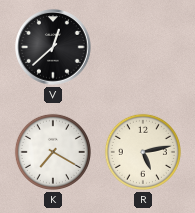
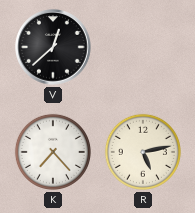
K: 7:20 -> 7:23 (53, 152)
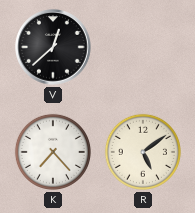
R: 5:13 -> 5:09 (143, 152)
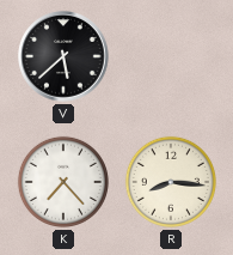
V: 12:38 -> 5:38 (63, 56)
R: 5:09 -> 8:16 (171, 182)
